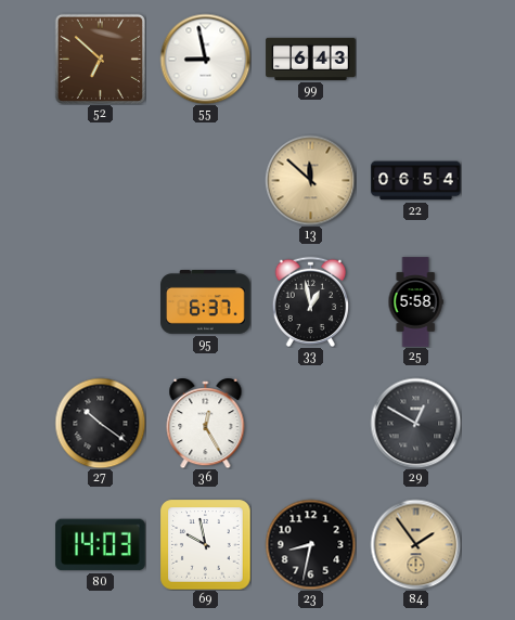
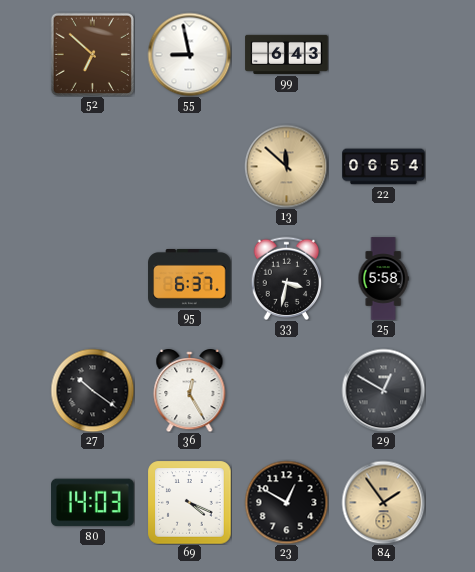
33: 12:58 -> 3:32 (287, 278)
69: 9:58 -> 4:19 (189, 502)
23: 8:32 -> 12:50 (286, 502)
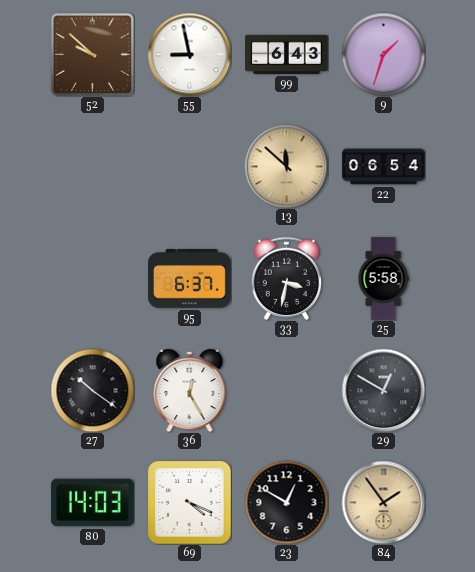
52: 6:52 -> 9:52 (92, 54)
9: none -> 1:33 (383, 54)
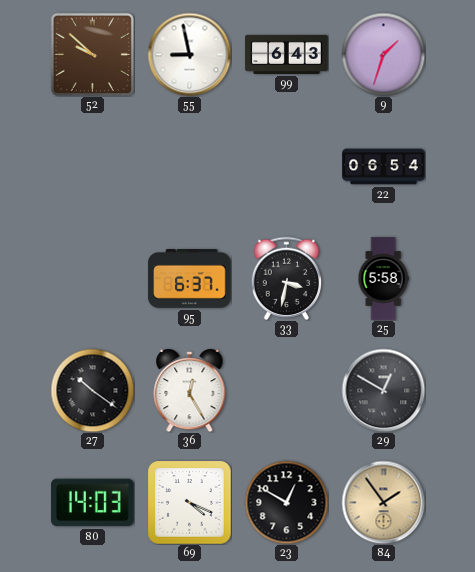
13: 11:52 -> none (286, 166)
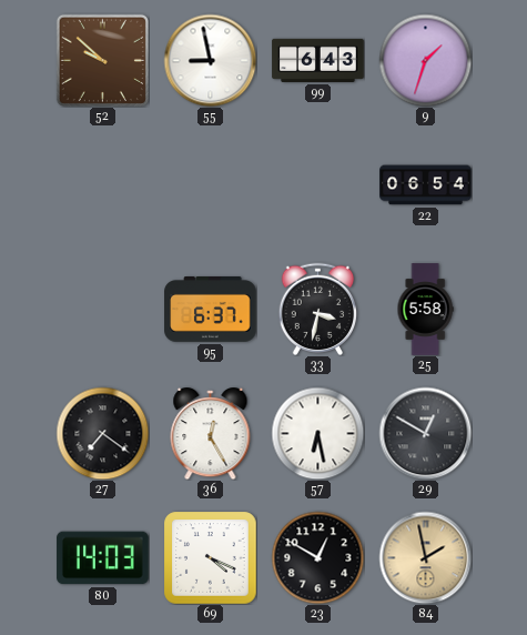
27: 10:21 -> 7:21 (102, 433)
57: none -> 6:28 (317, 433)
84: 1:54 -> 1:58 (425, 557)
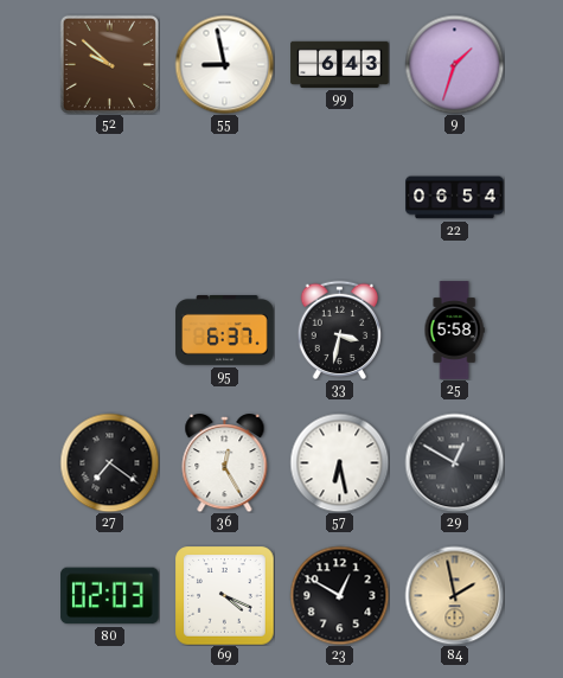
80: 14:03 -> 02:03 (110, 596)
